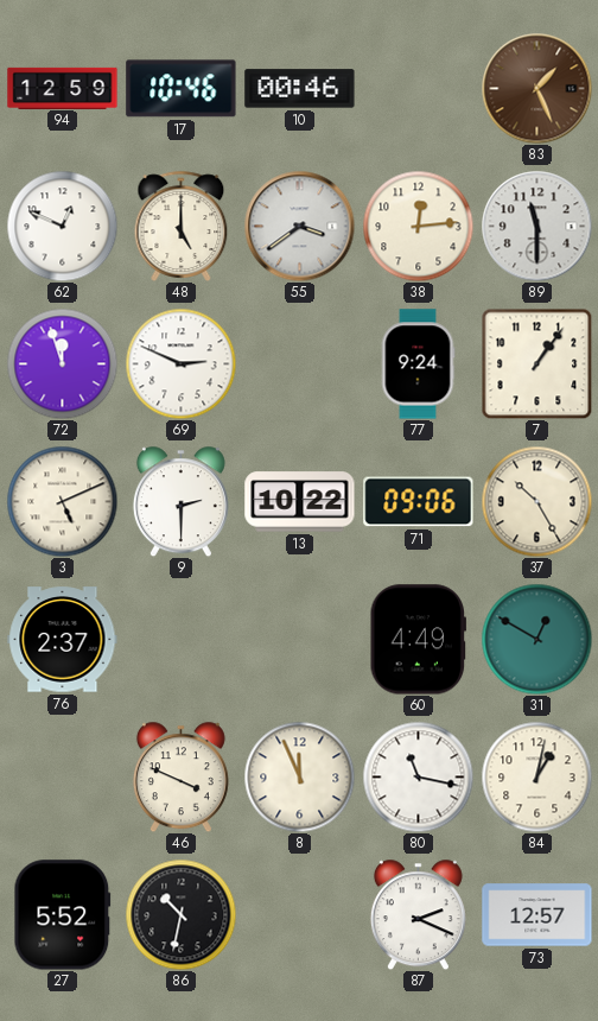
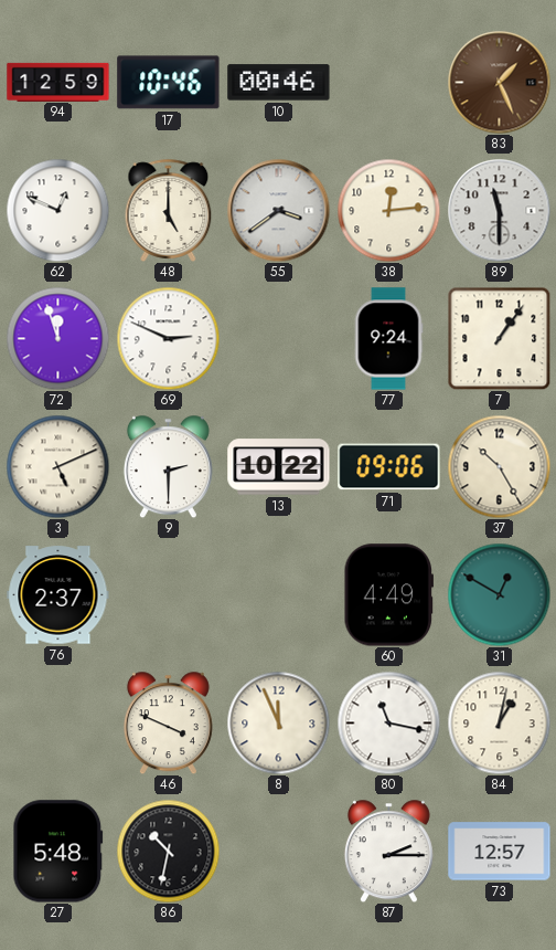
27: 5:52 -> 5:48 (58, 852)
87: 2:19 -> 2:15 (388, 851)
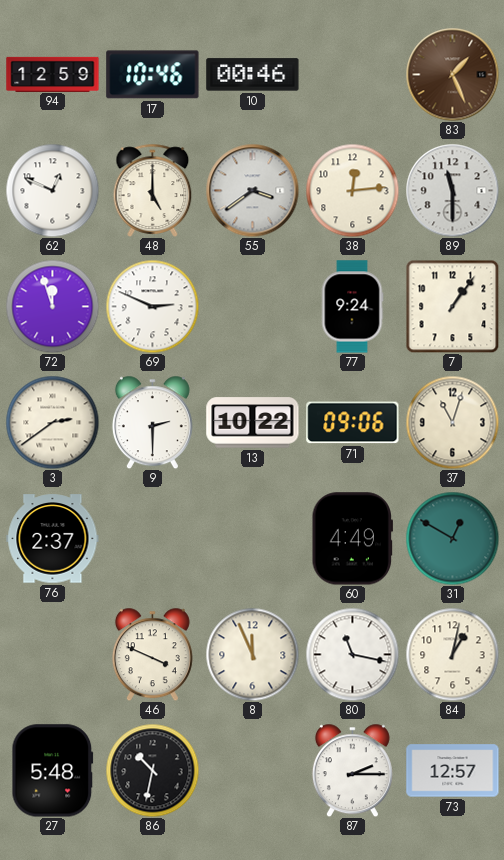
3: 5:11 -> 2:39 (52, 422)
37: 10:25 -> 11:03 (452, 422)
